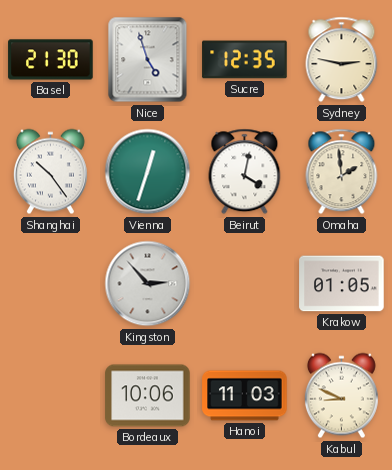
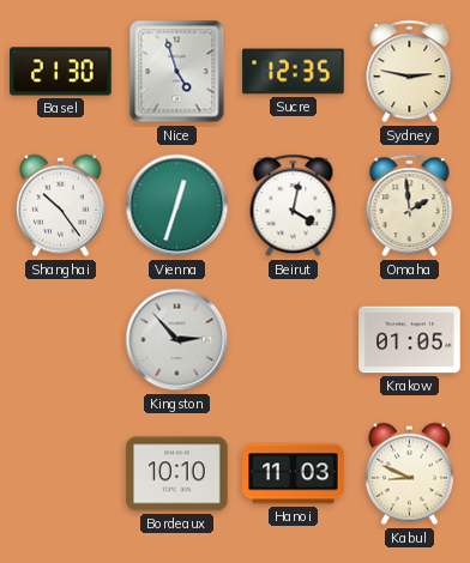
Bordeaux: 10:06 -> 10:10 (177, 474)
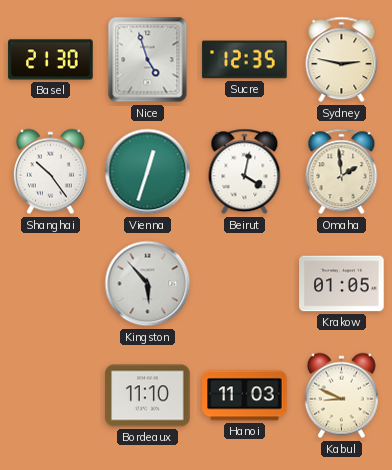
Kingston: 2:53 -> 5:53 (148, 284)
Bordeaux: 10:10 -> 11:10 (148, 396)
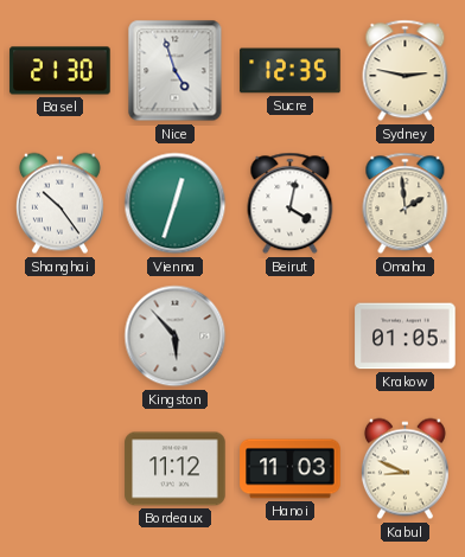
Bordeaux: 11:10 -> 11:12 (176, 469)
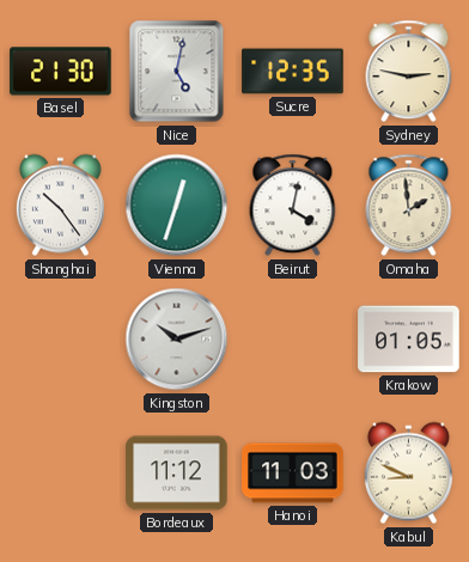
Nice: 4:57 -> 5:02 (177, 72)
Kingston: 5:53 -> 10:12 (177, 340)
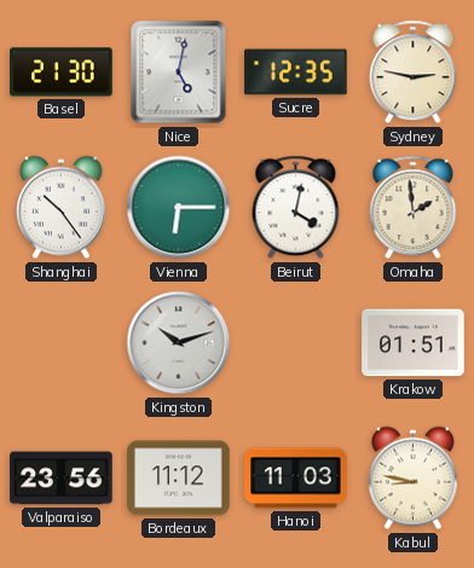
Vienna: 12:33 -> 6:15 (179, 208)
Krakow: 01:05 -> 01:51 (414, 343)
Valparaiso: none -> 23:56 (62, 479)
Kabul: 8:49 -> 8:47 (412, 479)
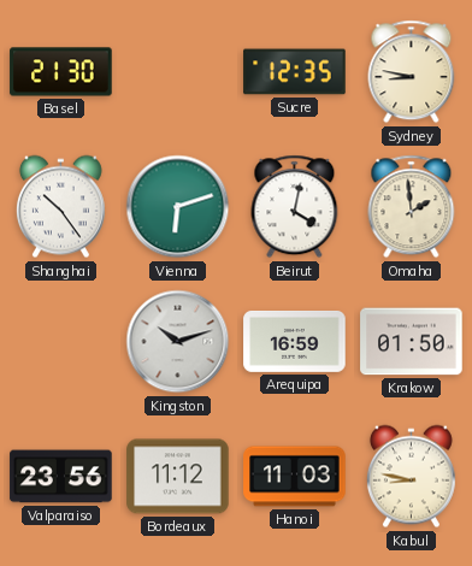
Nice: 5:02 -> none (179, 73)
Sydney: 2:47 -> 8:47 (412, 72)
Vienna: 6:15 -> 6:12 (178, 207)
Arequipa: none -> 16:59 (295, 341)
Krakow: 01:51 -> 01:50 (412, 342)
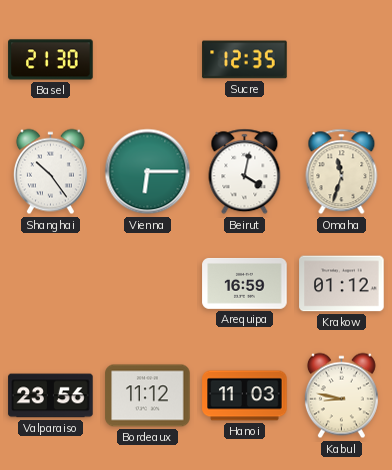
Sydney: 8:47 -> none (412, 72)
Vienna: 6:12 -> 6:15 (148, 172)
Omaha: 1:59 -> 11:33 (342, 172)
Kingston: 10:12 -> none (178, 342)
Krakow: 01:50 -> 01:12 (342, 284)
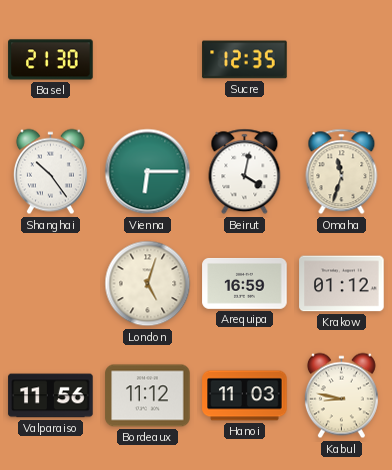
London: none -> 5:03 (148, 284)
Valparaiso: 23:56 -> 11:56 (51, 396)
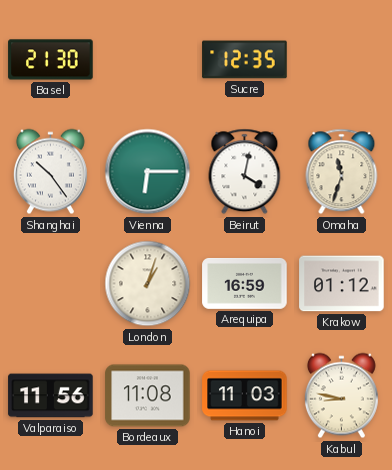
London: 5:03 -> 1:03 (148, 284)
Bordeaux: 11:12 -> 11:08 (148, 396)
